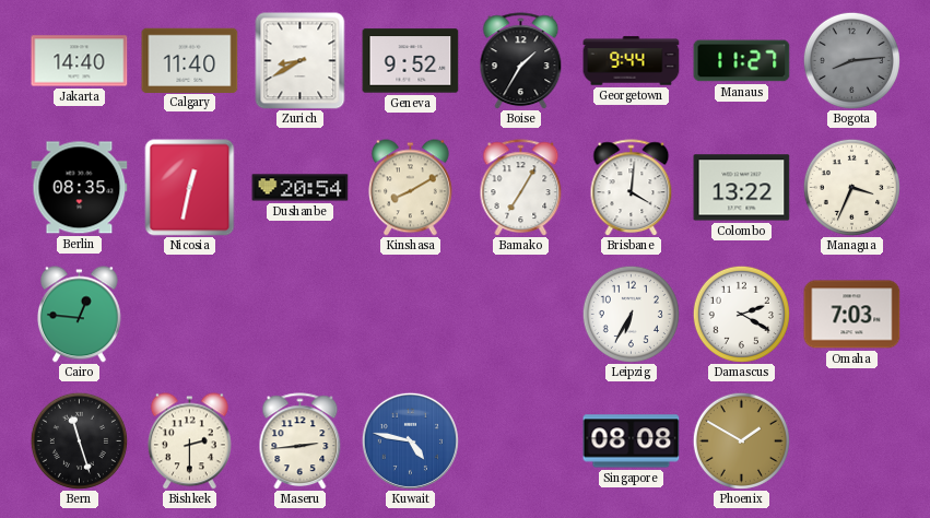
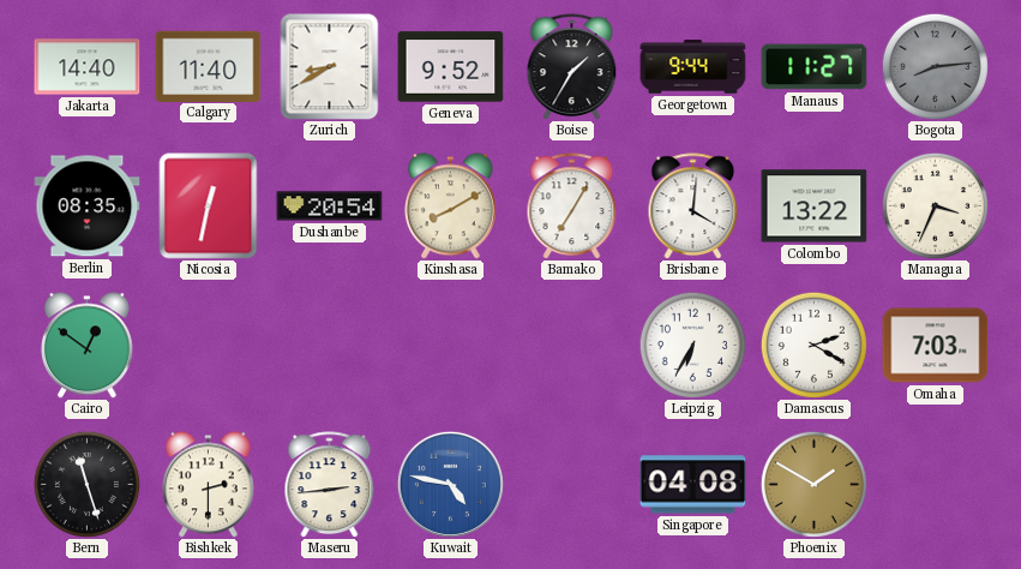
Cairo: 12:46 -> 12:51 (86, 346)
Singapore: 08:08 -> 04:08 (693, 485)
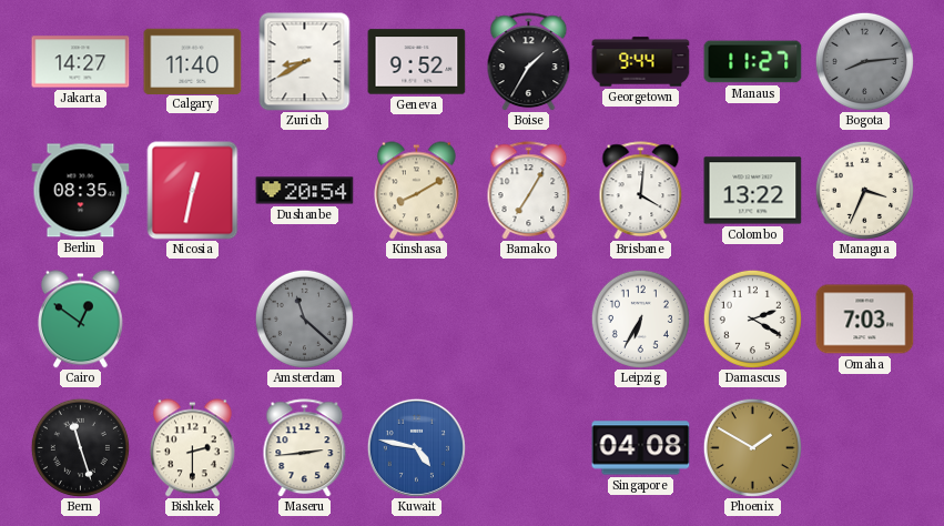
Jakarta: 14:40 -> 14:27 (81, 62)
Amsterdam: none -> 11:22 (304, 318)
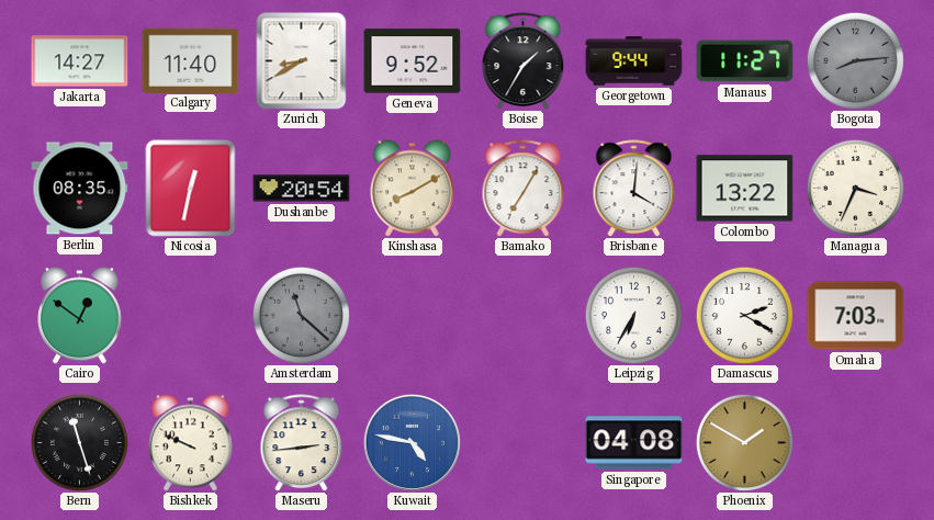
Bishkek: 2:30 -> 9:49 (190, 443)
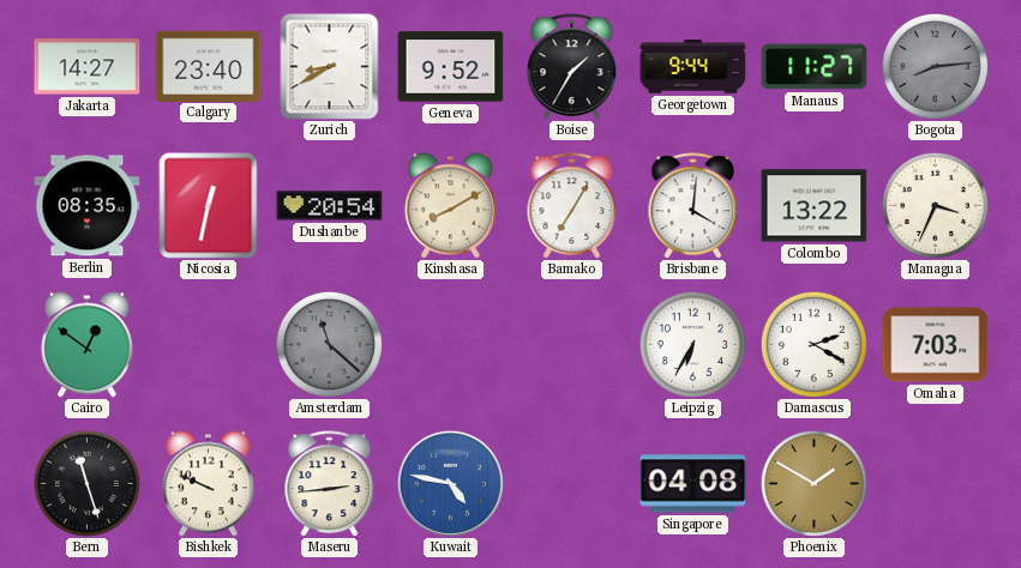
Calgary: 11:40 -> 23:40 (209, 66)
